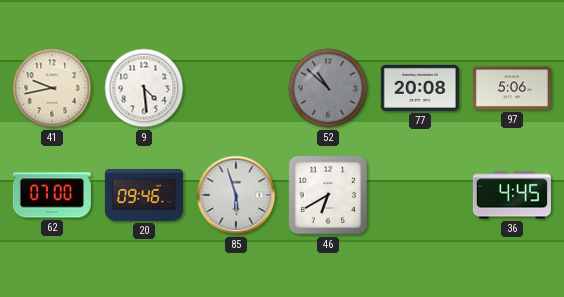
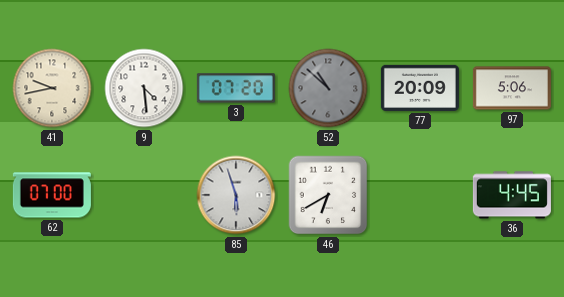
3: none -> 07:20 (236, 88)
77: 20:08 -> 20:09 (420, 88)
20: 09:46 -> none (144, 195)
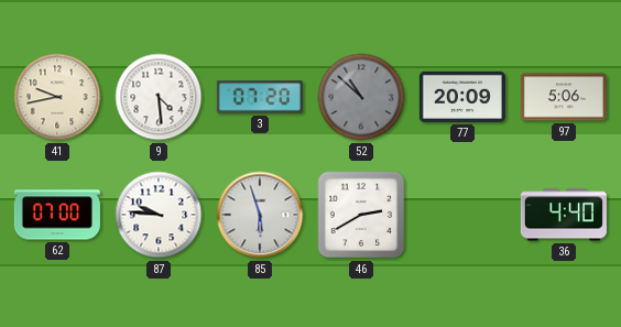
87: none -> 9:46 (159, 215)
46: 6:40 -> 2:40 (361, 215)
36: 4:45 -> 4:40 (564, 215)
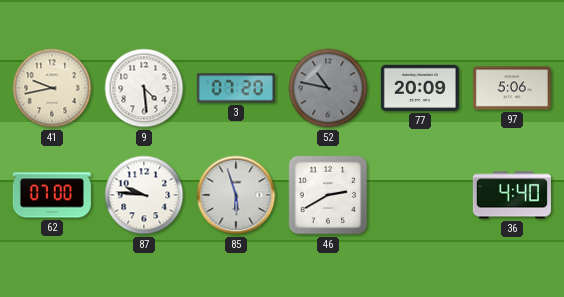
52: 10:52 -> 10:47 (328, 88)
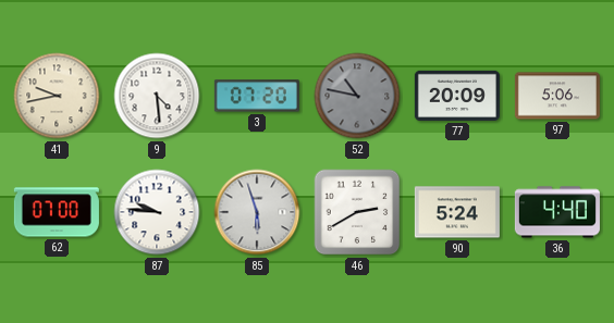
90: none -> 5:24 (457, 212)
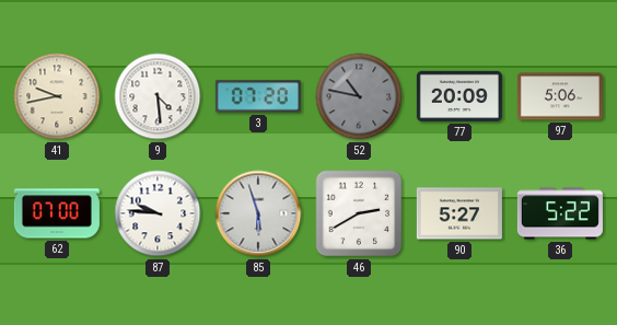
90: 5:24 -> 5:27 (459, 213)
36: 4:40 -> 5:22 (560, 213)
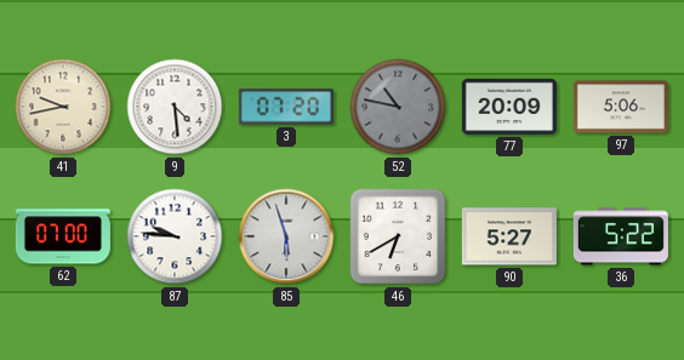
46: 2:40 -> 6:40 (398, 236)
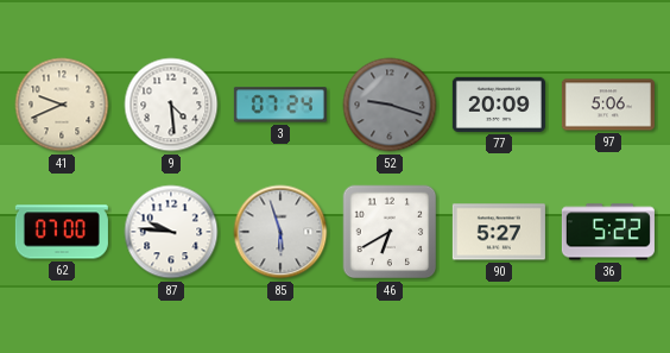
41: 9:43 -> 9:41 (62, 105)
3: 07:20 -> 07:24 (280, 105)
52: 10:47 -> 9:18 (390, 105)
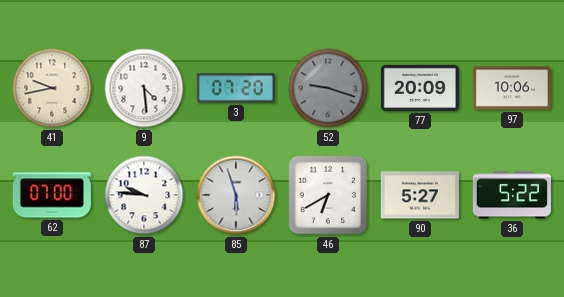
41: 9:41 -> 9:43 (52, 88)
3: 07:24 -> 07:20 (236, 88)
97: 5:06 -> 10:06 (512, 88)
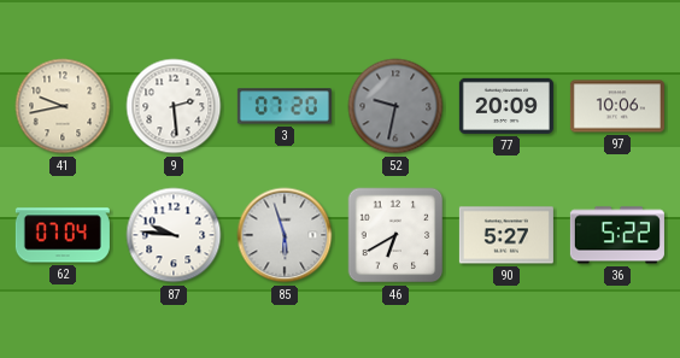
9: 4:29 -> 2:29 (174, 106)
52: 9:18 -> 9:32 (395, 106)
62: 07:00 -> 07:04 (63, 235)
